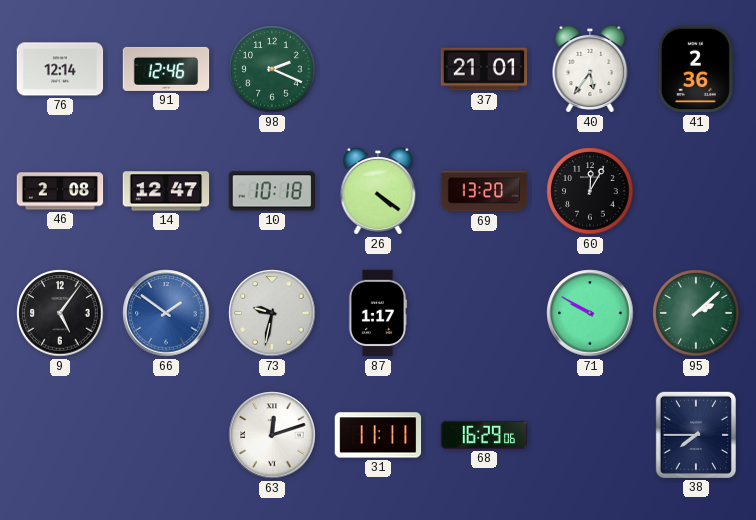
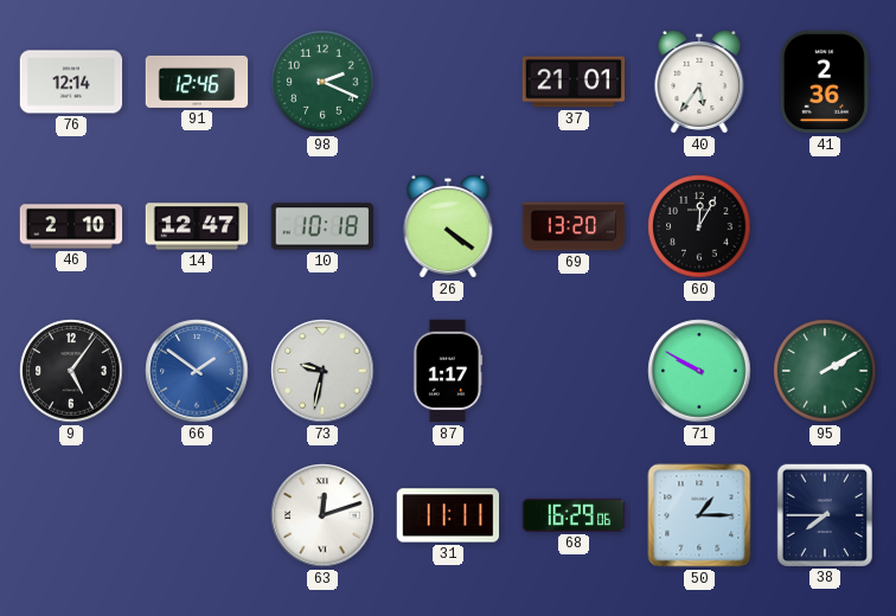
46: 2:08 -> 2:10 (71, 226)
95: 2:08 -> 2:10 (825, 371)
50: none -> 1:15 (699, 515)
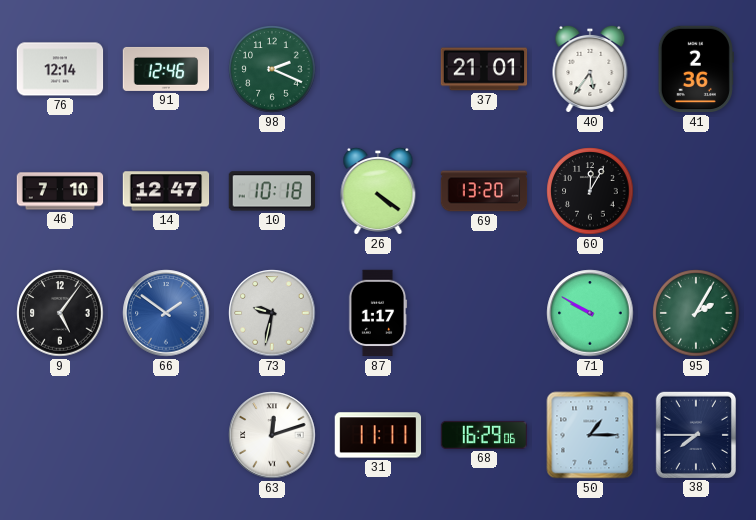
46: 2:10 -> 7:10 (60, 191)
95: 2:10 -> 2:05 (696, 313)
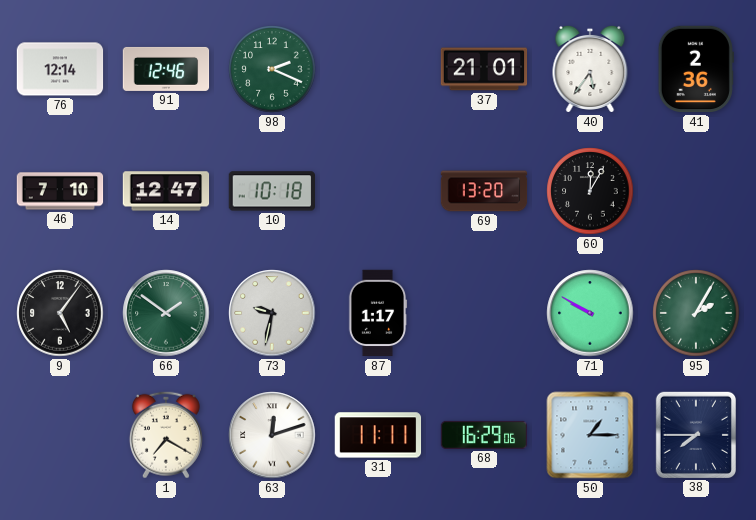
26: 4:21 -> none (378, 191)
66 dial: blue -> green (166, 313)
1: none -> 7:20 (166, 435)
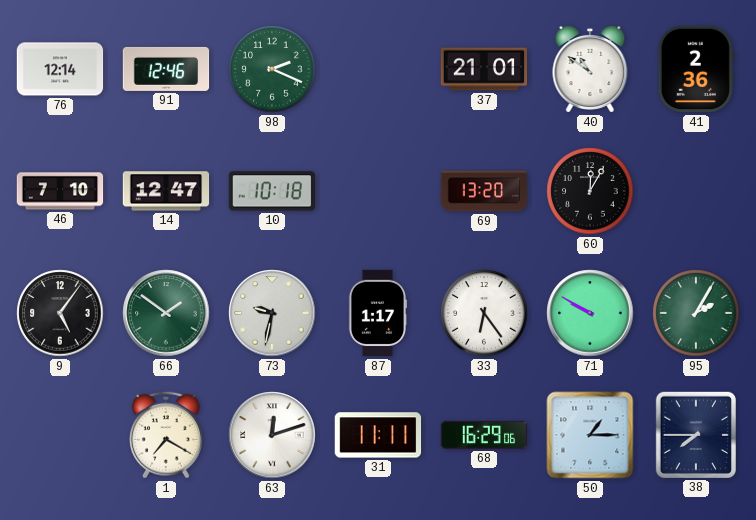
40: 5:36 -> 10:51 (590, 69)
33: none -> 6:24 (484, 313)
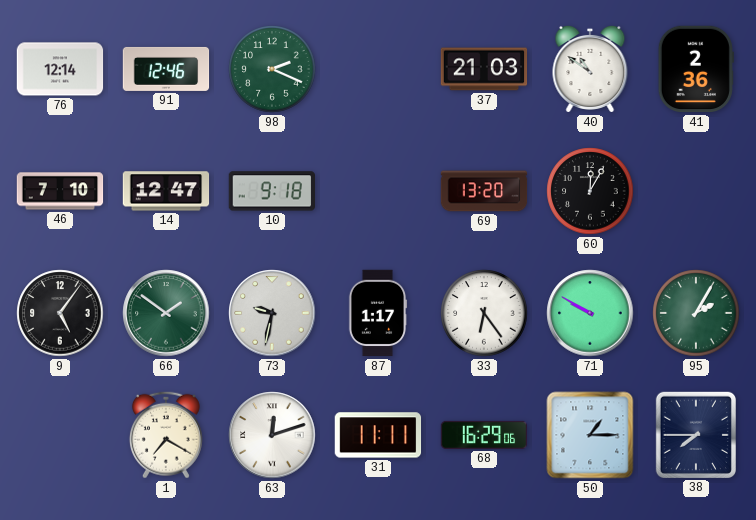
37: 21:01 -> 21:03 (484, 69)
10: 10:18 -> 9:18 (272, 191)
